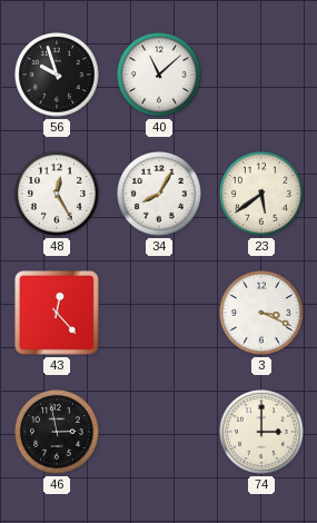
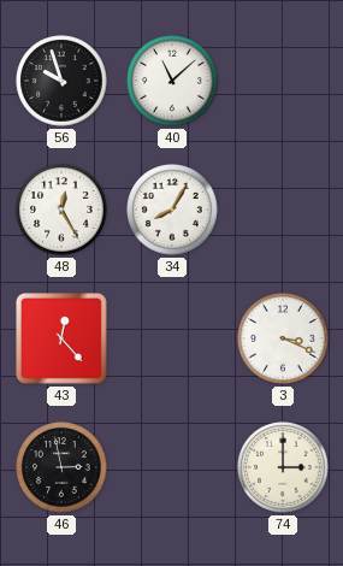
23: 5:39 -> none (261, 194)
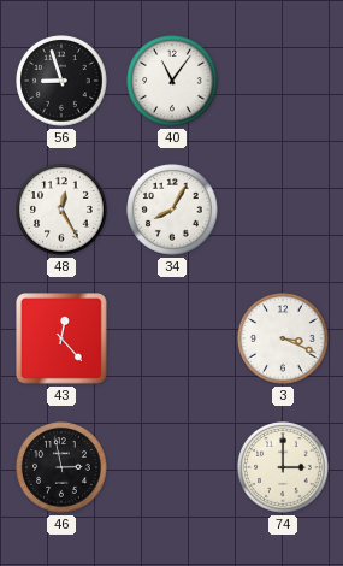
56: 9:57 -> 8:57 (61, 81)
40: 11:08 -> 11:06 (172, 81)
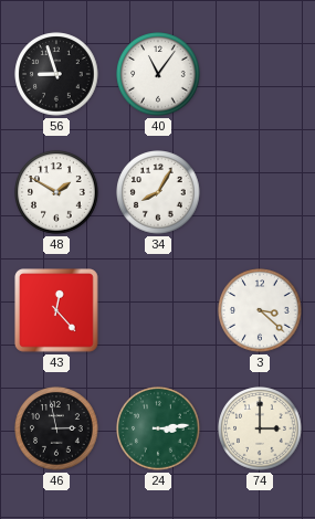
48: 12:25 -> 1:50 (56, 192)
3: 3:19 -> 3:22 (260, 310)
24: none -> 3:14 (158, 428)
